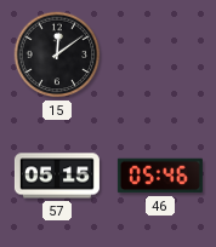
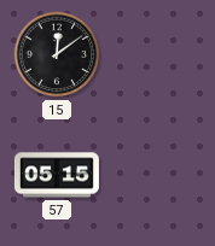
46: 05:46 -> none (160, 176)
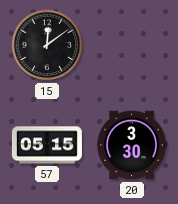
20: none -> 3:30 (132, 145)
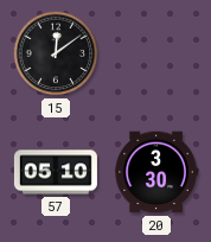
57: 05:15 -> 05:10 (56, 172)
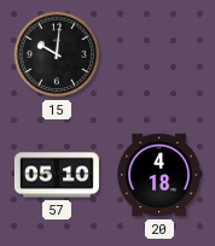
15: 12:09 -> 10:01 (57, 54)
20: 3:30 -> 4:18 (159, 175)
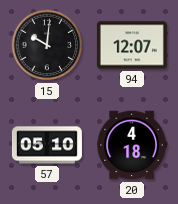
94: none -> 12:07 (132, 45)
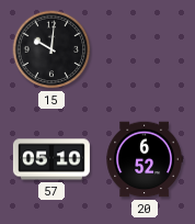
94: 12:07 -> none (132, 45)
20: 4:18 -> 6:52 (145, 159)
